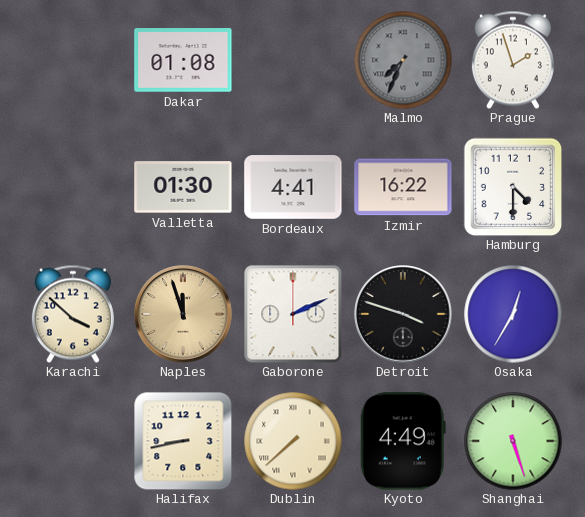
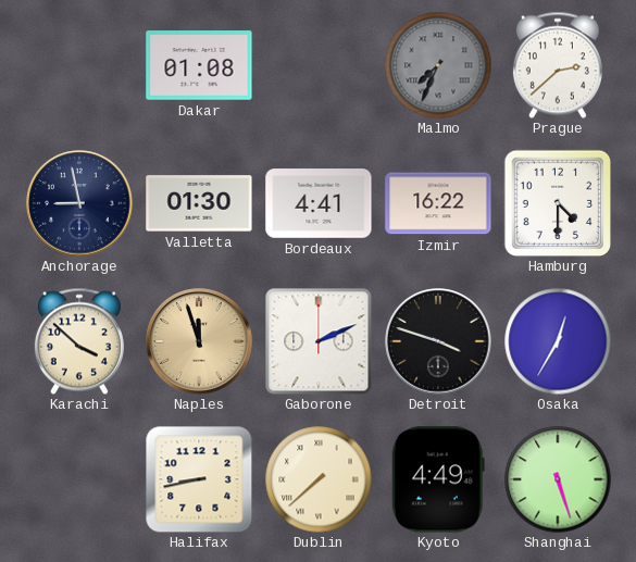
Prague: 1:57 -> 2:38 (558, 65)
Anchorage: none -> 8:58 (79, 203)
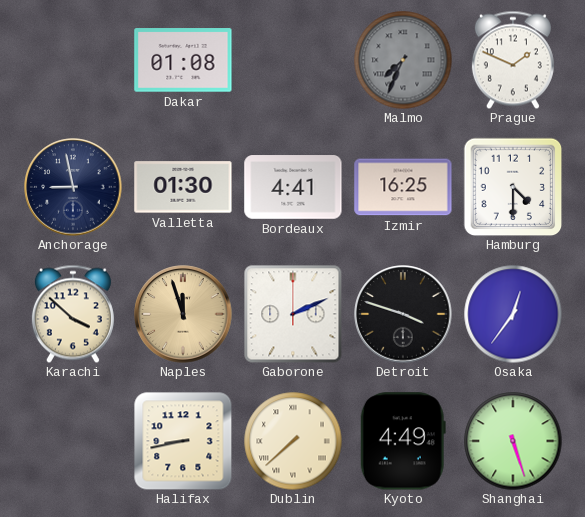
Prague: 2:38 -> 1:49 (513, 60)
Izmir: 16:22 -> 16:25 (403, 187)
Osaka: 12:35 -> 12:36 (513, 314)
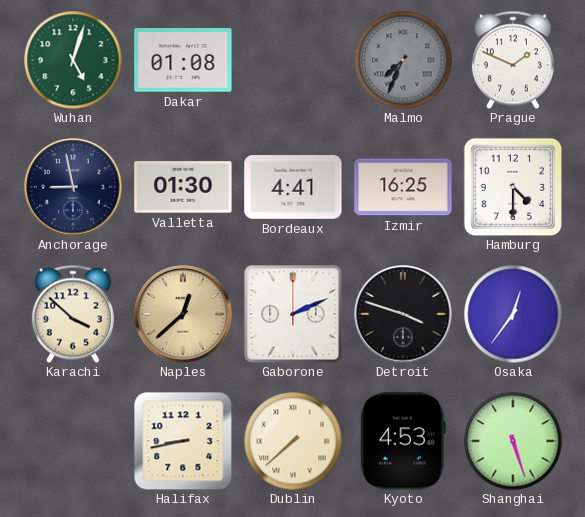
Wuhan: none -> 5:03 (73, 60)
Naples: 11:57 -> 12:38 (183, 314)
Kyoto: 4:49 -> 4:53 (403, 441)
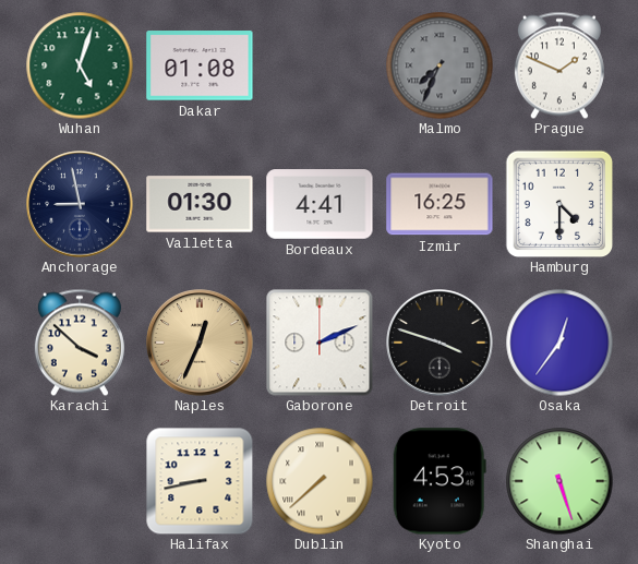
Naples: 12:38 -> 12:34 (200, 343)
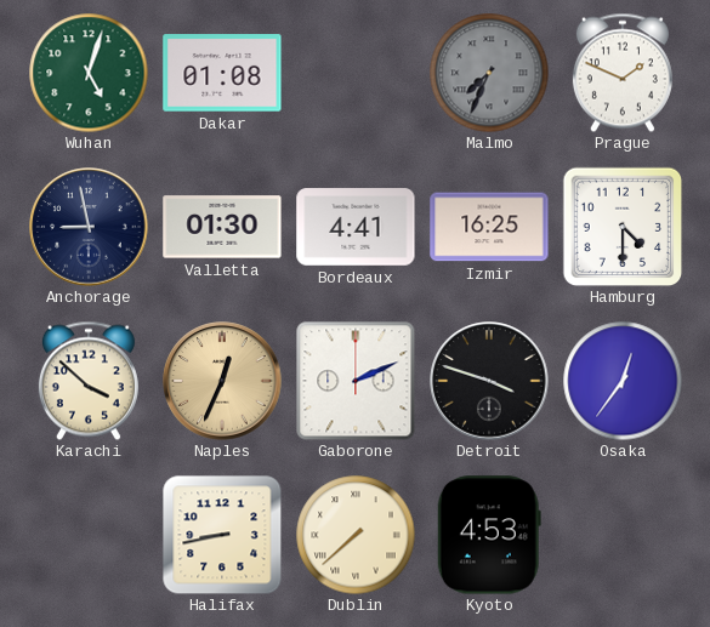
Shanghai: 5:27 -> none (559, 481)
